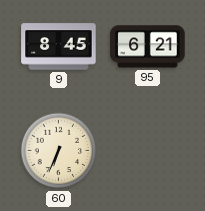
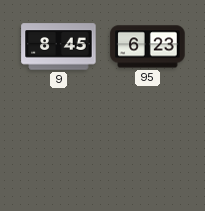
95: 6:21 -> 6:23 (148, 47)
60: 6:34 -> none (59, 151)
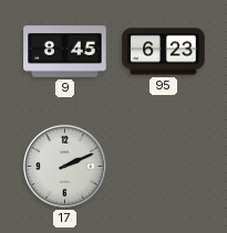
17: none -> 2:11 (64, 166)
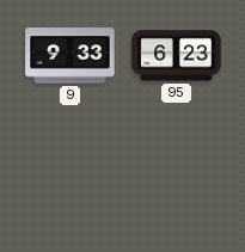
9: 8:45 -> 9:33 (71, 56)
17: 2:11 -> none (64, 166)
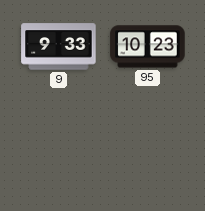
95: 6:23 -> 10:23 (148, 47)
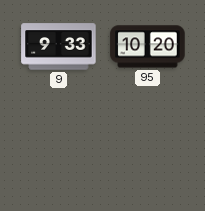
95: 10:23 -> 10:20 (148, 47)
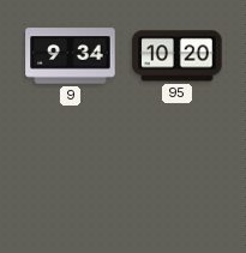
9: 9:33 -> 9:34 (71, 56)
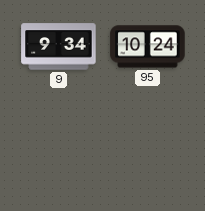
95: 10:20 -> 10:24 (148, 47)
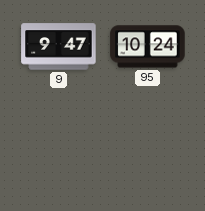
9: 9:34 -> 9:47 (59, 47)
